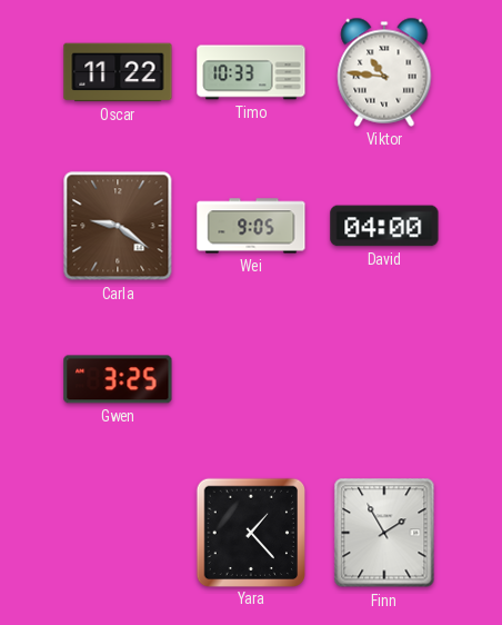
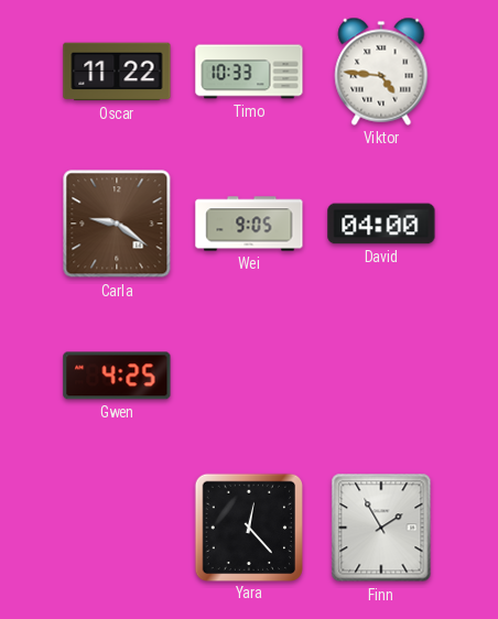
Viktor: 10:46 -> 4:46 (381, 72)
Gwen: 3:25 -> 4:25 (117, 376)
Yara: 1:23 -> 12:23 (248, 526)
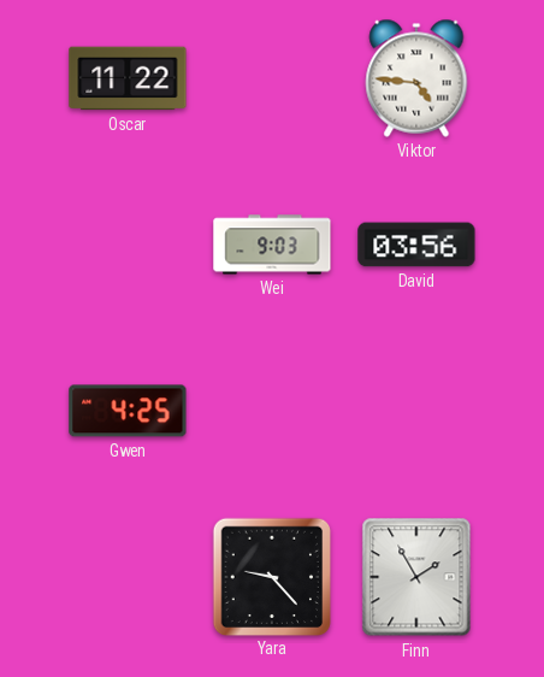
Timo: 10:33 -> none (249, 72)
Carla: 9:21 -> none (117, 224)
Wei: 9:05 -> 9:03 (272, 245)
David: 04:00 -> 03:56 (416, 245)
Yara: 12:23 -> 9:23 (271, 576)
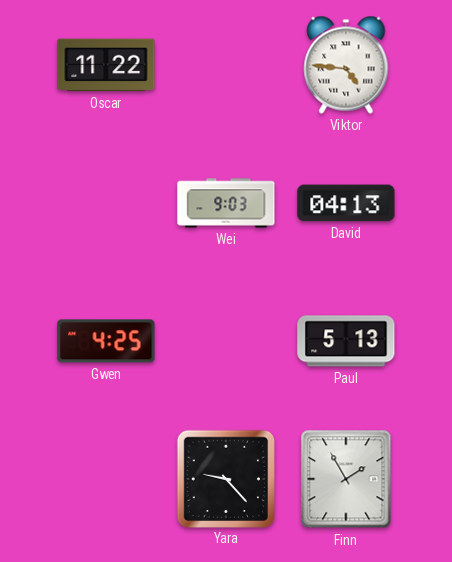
David: 03:56 -> 04:13 (346, 203)
Paul: none -> 5:13 (346, 341)
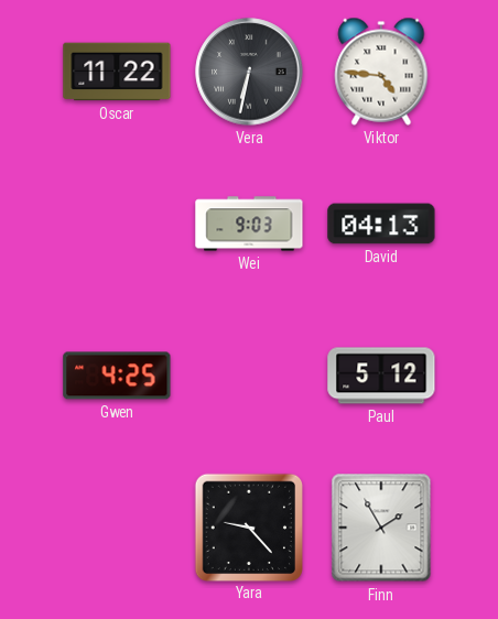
Vera: none -> 6:32 (249, 72)
Paul: 5:13 -> 5:12 (381, 376)
